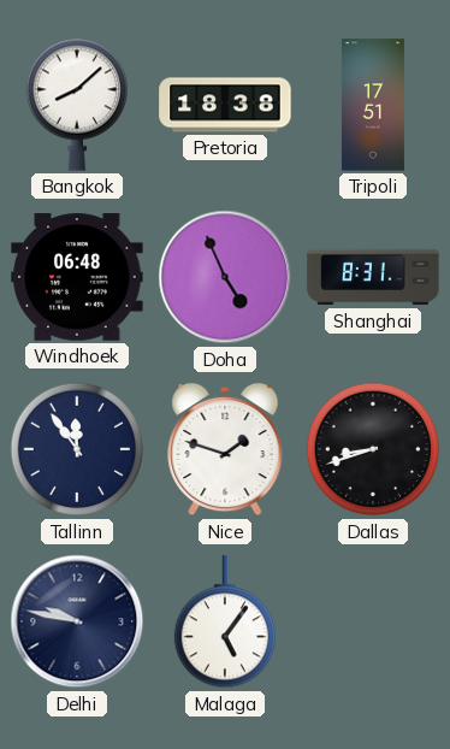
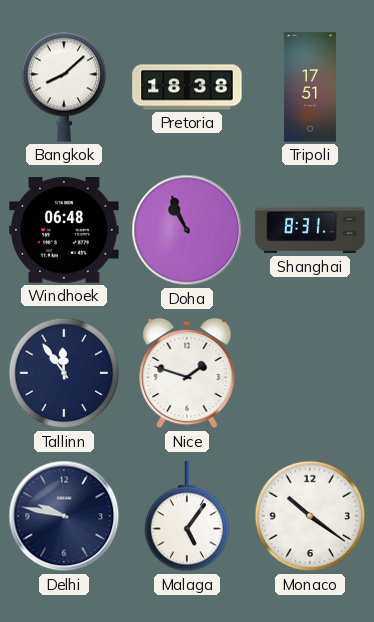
Doha: 4:56 -> 10:56 (187, 230)
Dallas: 8:42 -> none (373, 449)
Monaco: none -> 10:21 (310, 516)
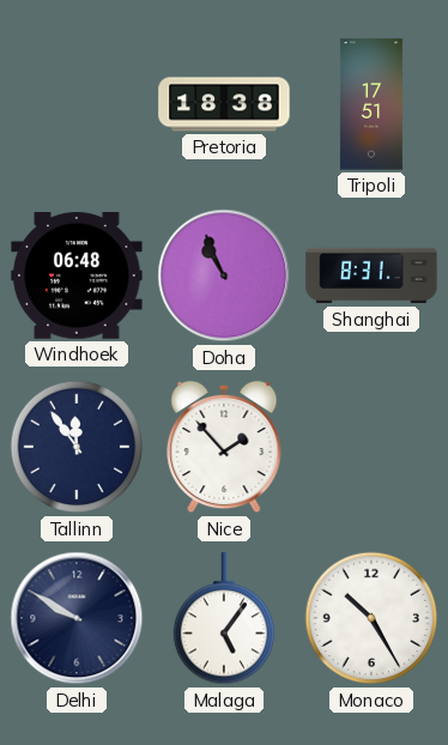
Bangkok: 8:08 -> none (63, 87)
Nice: 1:48 -> 1:53 (224, 447)
Delhi: 9:47 -> 9:50 (77, 618)
Monaco: 10:21 -> 10:25 (371, 618)
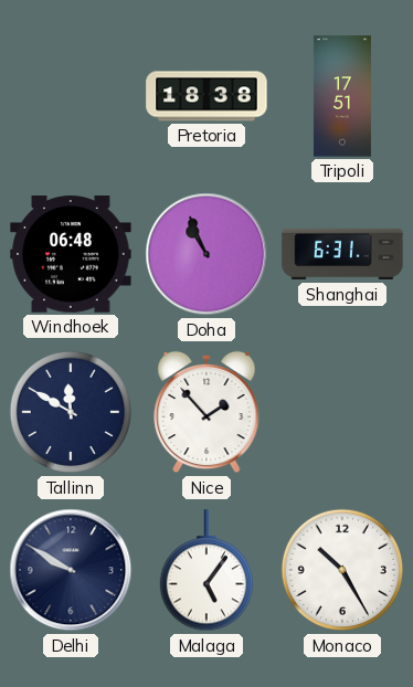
Shanghai: 8:31 -> 6:31 (342, 254)
Tallinn: 11:54 -> 11:50 (71, 412)
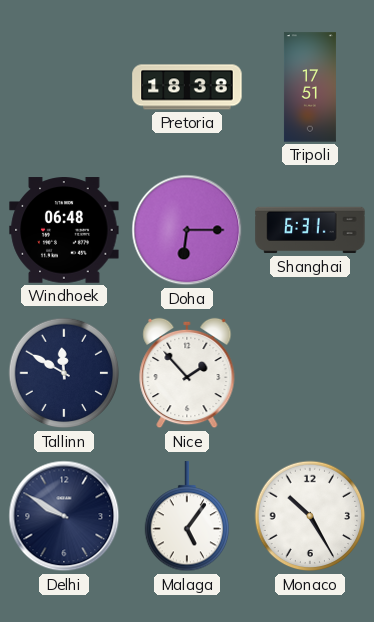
Doha: 10:56 -> 6:15 (187, 230)
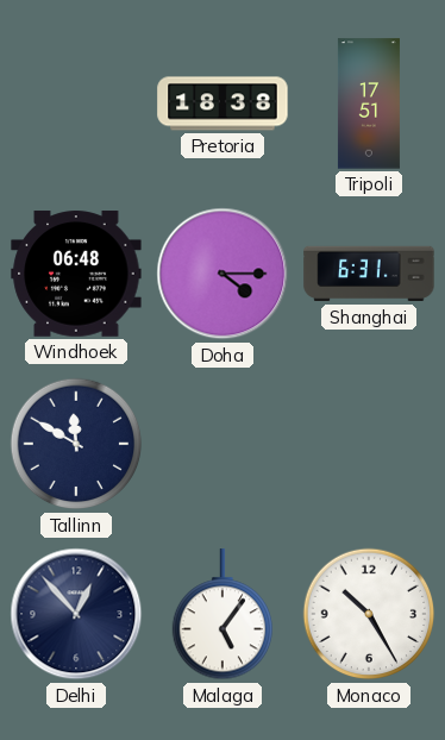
Doha: 6:15 -> 4:15 (223, 274)
Nice: 1:53 -> none (187, 373)
Delhi: 9:50 -> 12:53 (76, 614)
